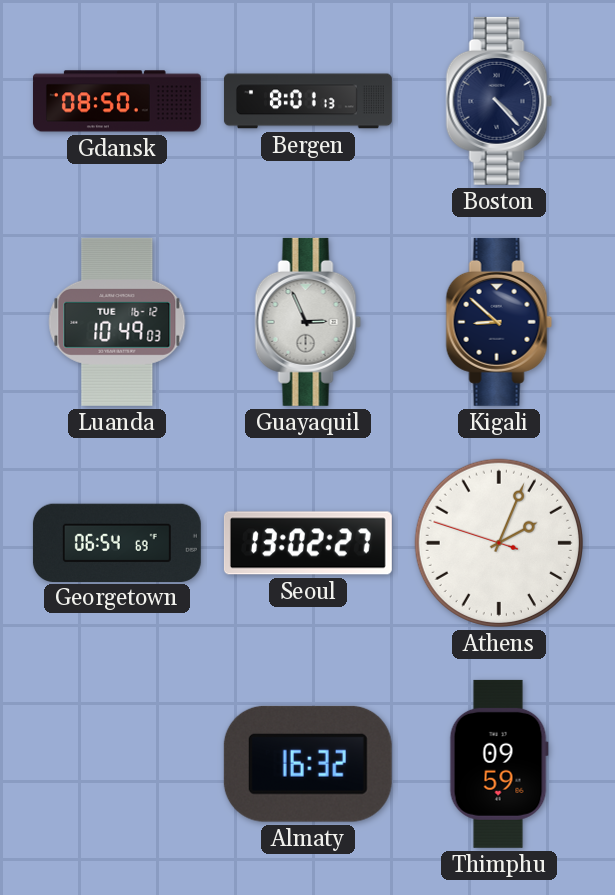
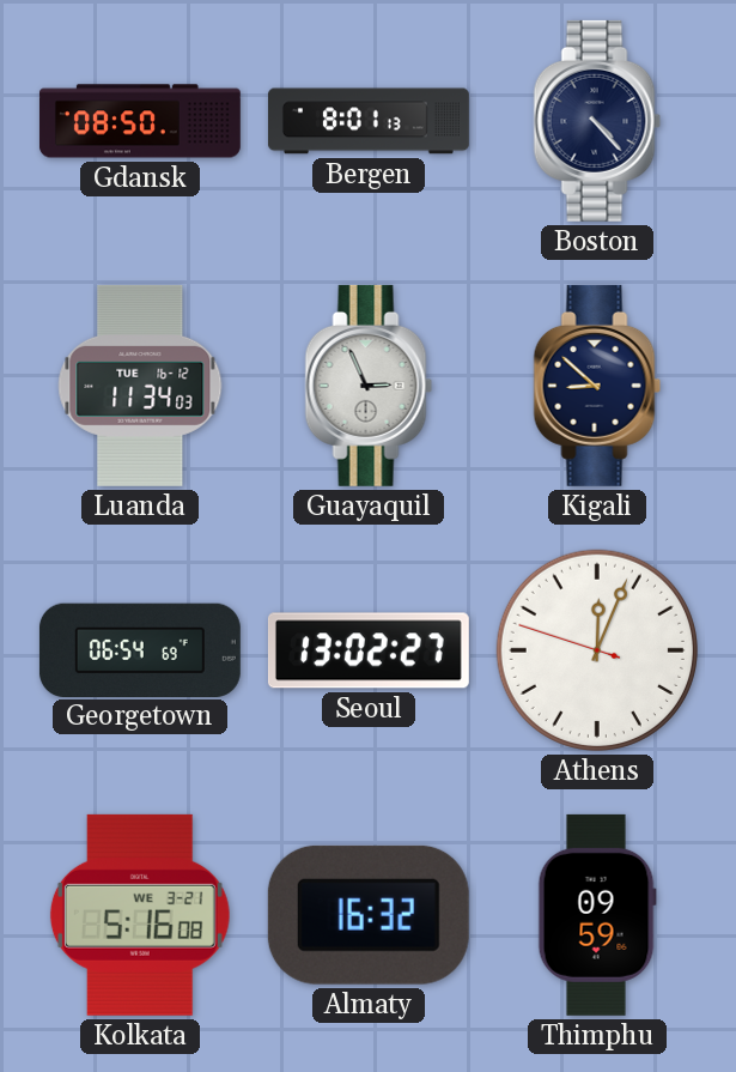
Luanda: 10:49 -> 11:34 (140, 386)
Athens: 2:03 -> 12:03 (597, 650)
Kolkata: none -> 5:16 (140, 915)
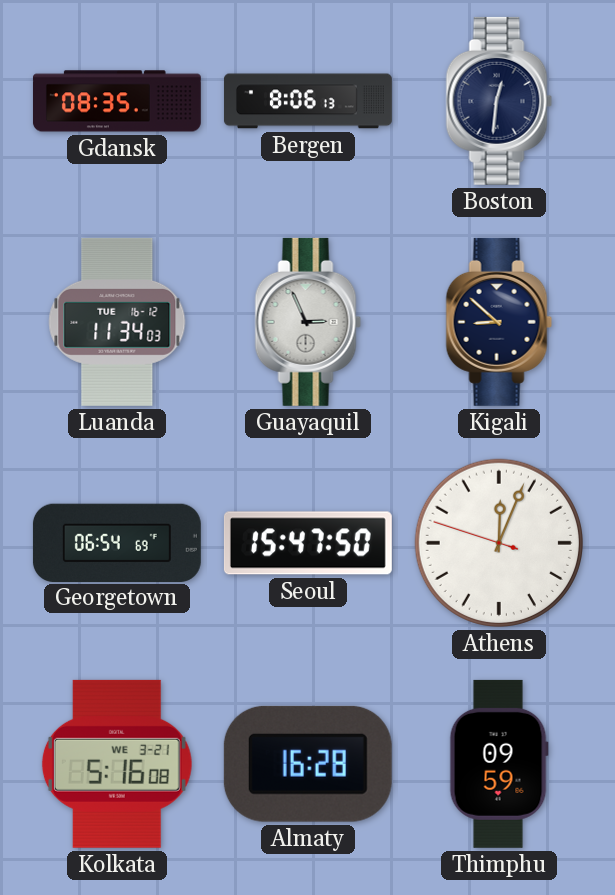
Gdansk: 08:50 -> 08:35 (117, 101)
Bergen: 8:01 -> 8:06 (308, 101)
Boston: 4:23 -> 12:31 (499, 101)
Seoul: 13:02 -> 15:47 (308, 543)
Almaty: 16:32 -> 16:28 (308, 764)
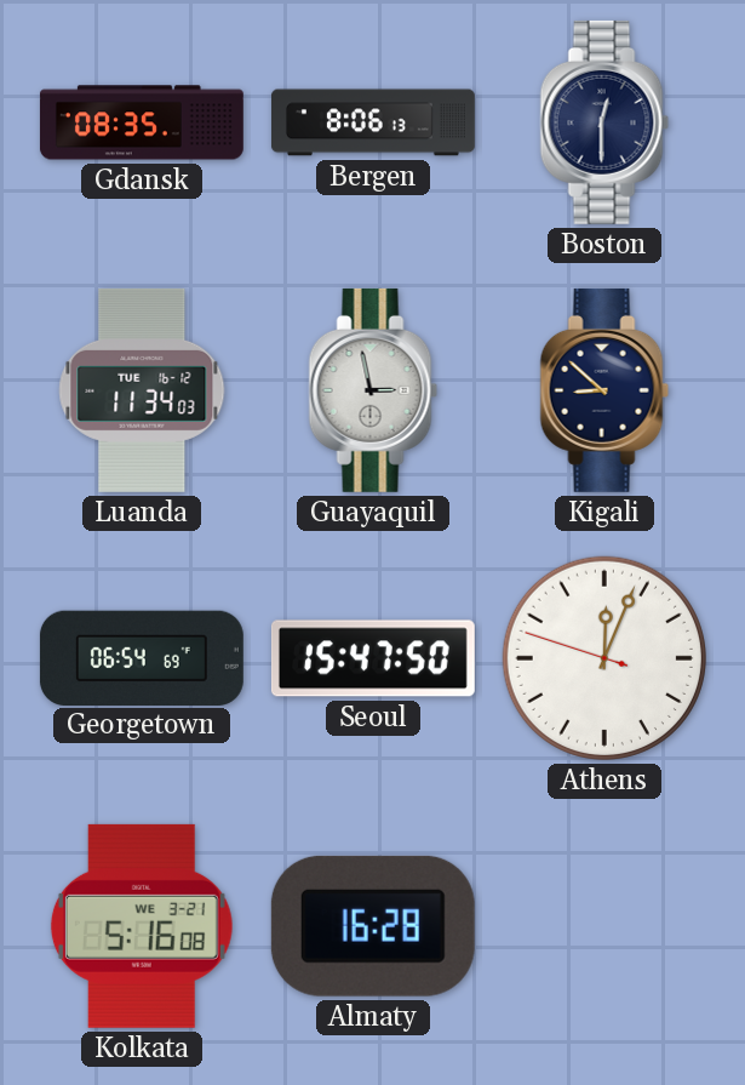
Boston: 12:31 -> 12:30 (604, 122)
Guayaquil: 2:56 -> 2:58 (373, 390)
Thimphu: 09:59 -> none (499, 764)
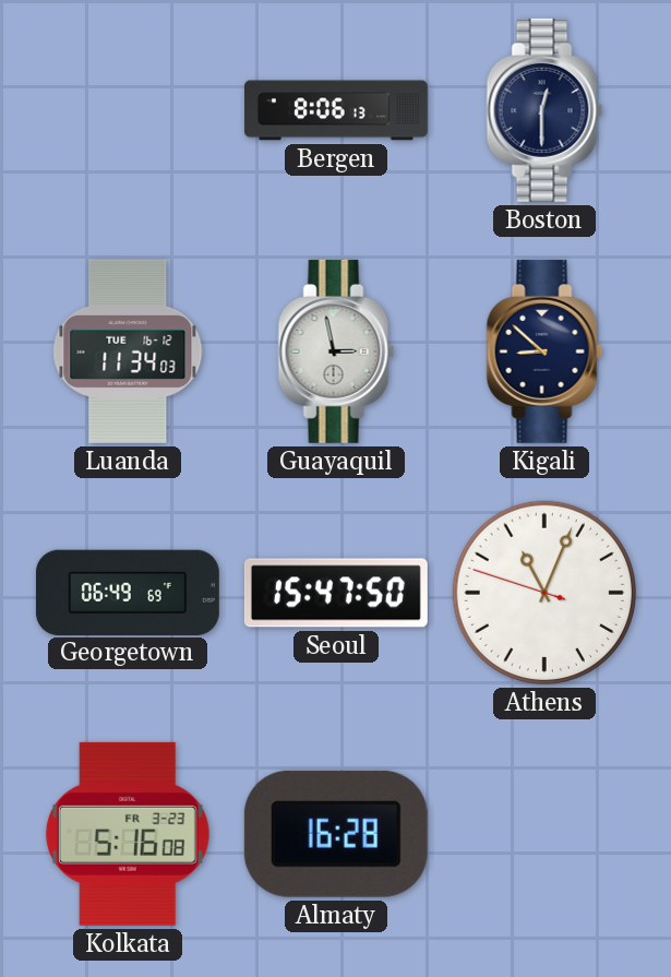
Gdansk: 08:35 -> none (142, 122)
Georgetown: 06:54 -> 06:49 (128, 592)
Athens: 12:03 -> 11:03 (544, 593)
Kolkata date: WE 3-21 -> FR 3-23 (128, 834)
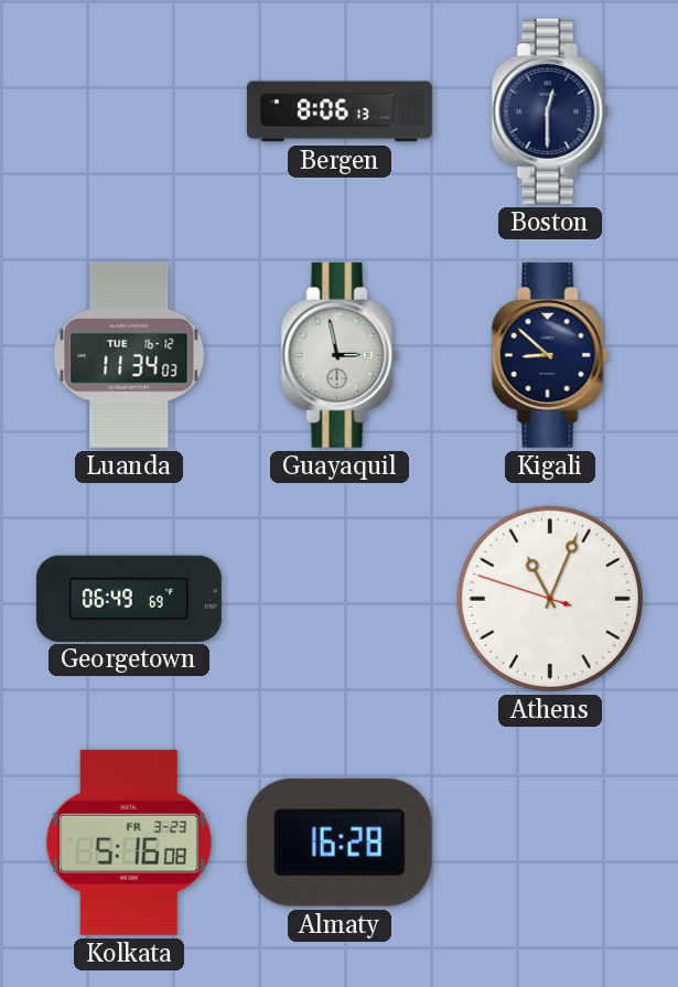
Seoul: 15:47 -> none (336, 593)
